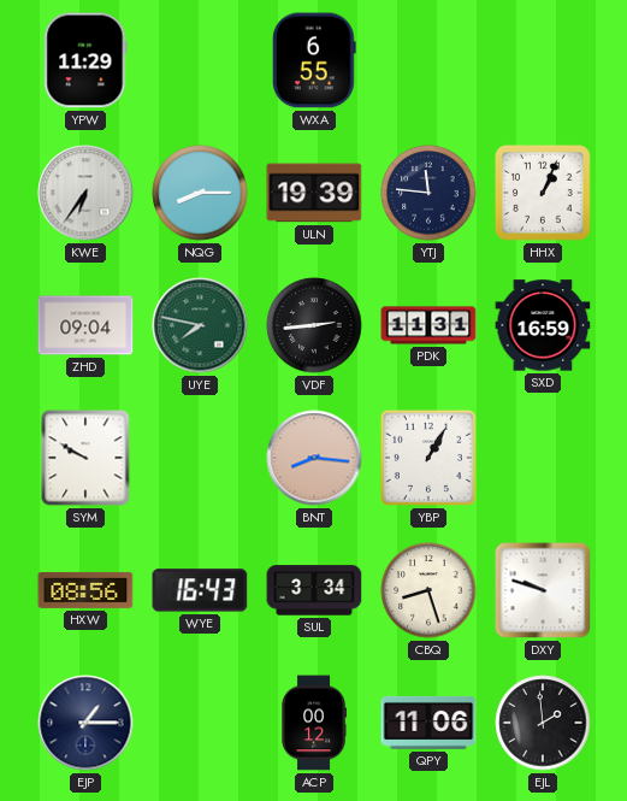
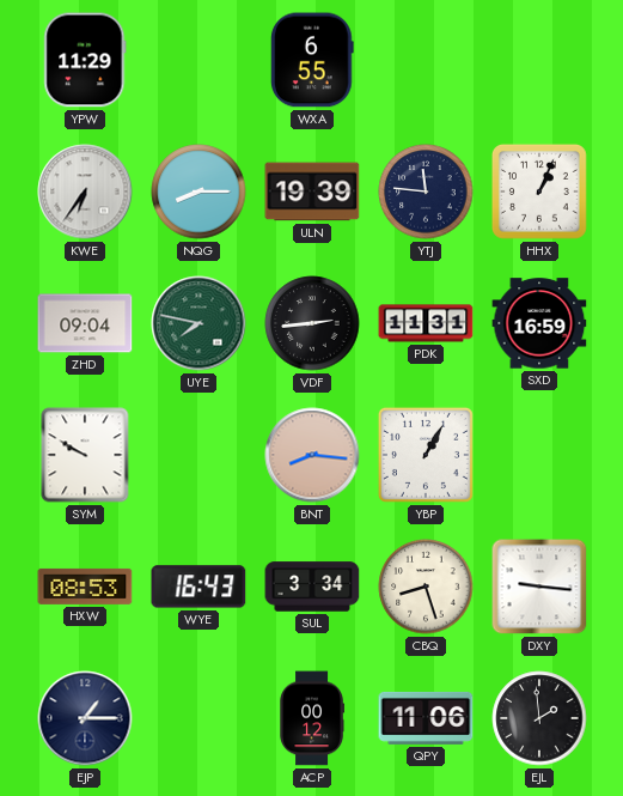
HXW: 08:56 -> 08:53 (85, 587)
DXY: 9:48 -> 9:16 (539, 587)
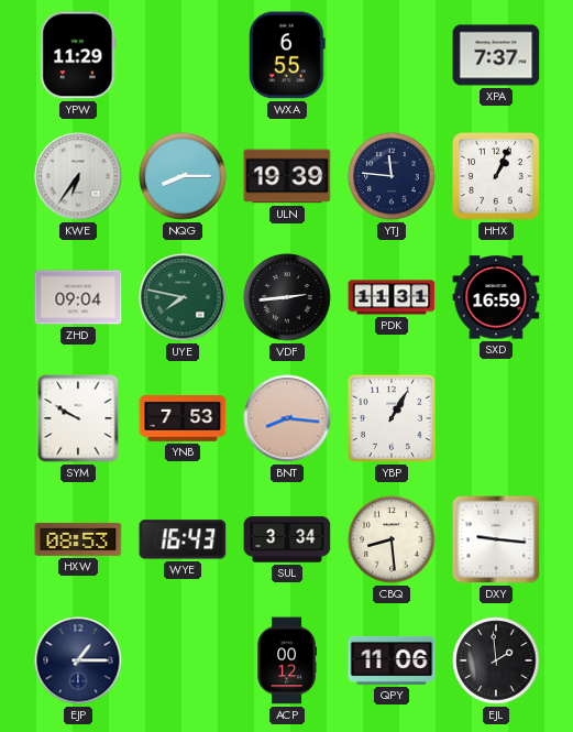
XPA: none -> 7:37 (496, 55)
YNB: none -> 7:53 (183, 419)
CBQ: 8:27 -> 8:29 (392, 539)
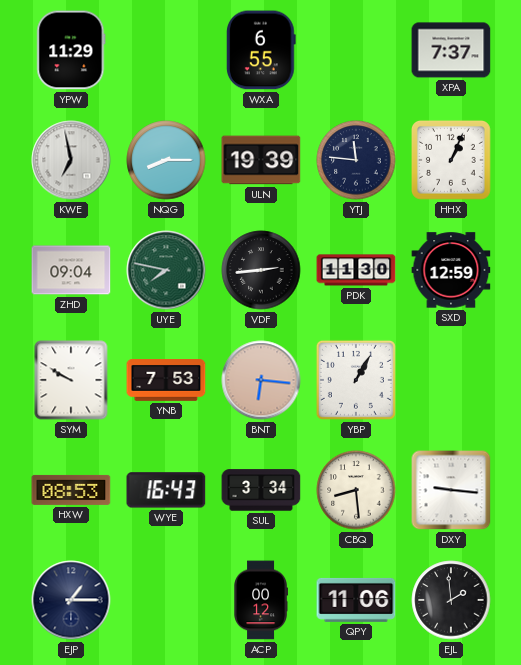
KWE: 6:36 -> 6:58 (71, 160)
PDK: 11:31 -> 11:30 (356, 270)
SXD: 16:59 -> 12:59 (451, 270)
BNT: 8:16 -> 6:16 (261, 380)
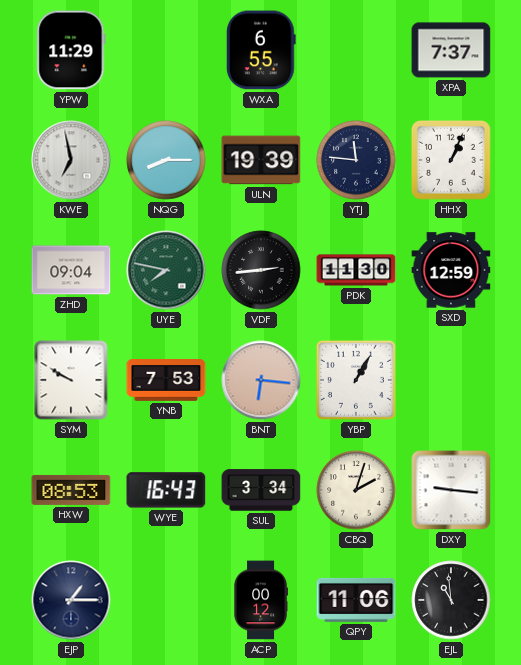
CBQ: 8:29 -> 2:03 (356, 490)
EJL: 1:59 -> 10:59 (451, 600)
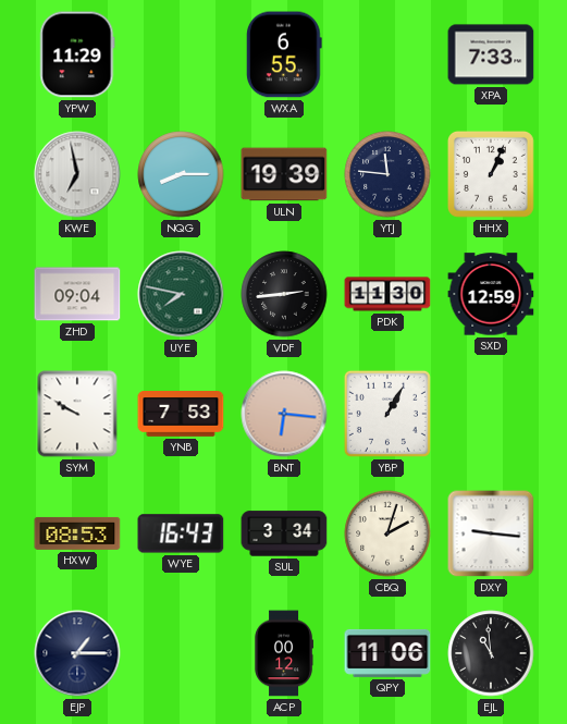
XPA: 7:37 -> 7:33 (491, 54)
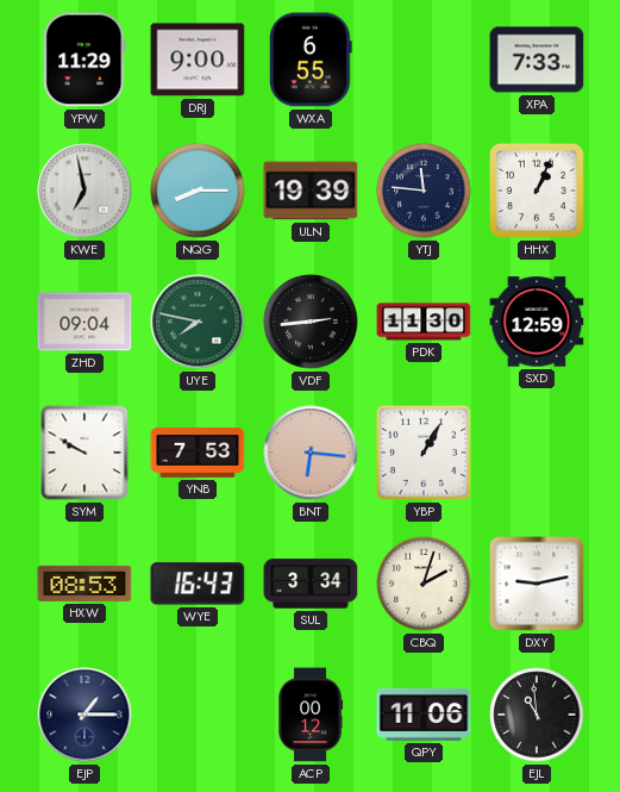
DRJ: none -> 9:00 (198, 60)
DXY: 9:16 -> 9:13 (537, 584)
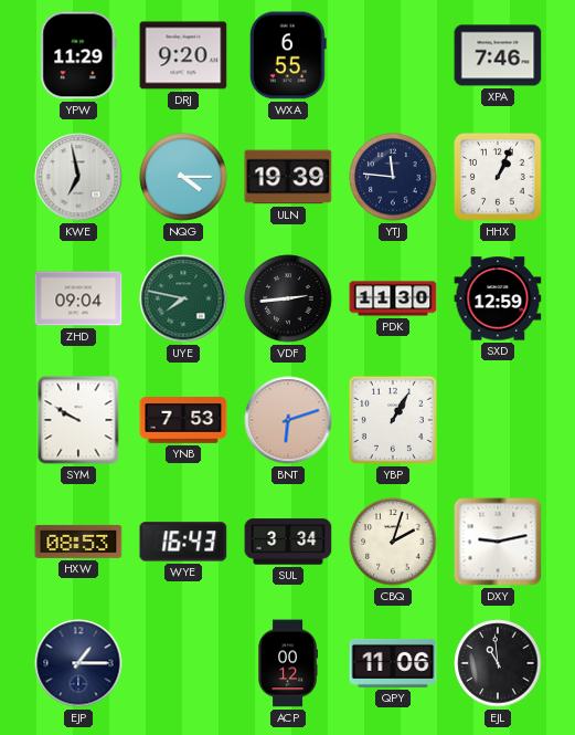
DRJ: 9:00 -> 9:20 (183, 55)
XPA: 7:33 -> 7:46 (498, 55)
NQG: 8:15 -> 4:15 (183, 177)
BNT: 6:16 -> 6:12 (288, 420)
